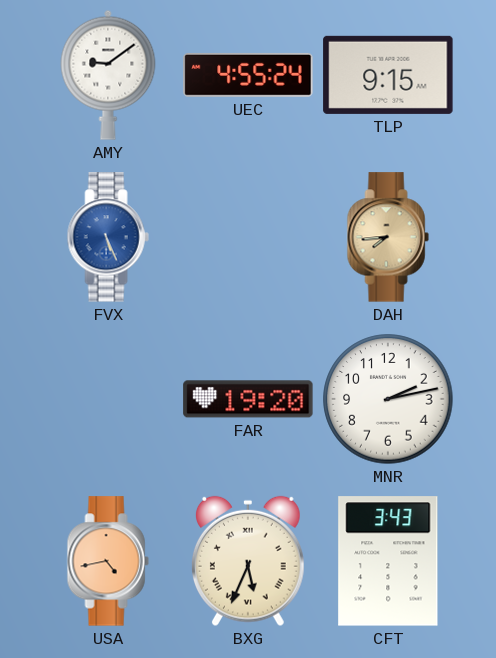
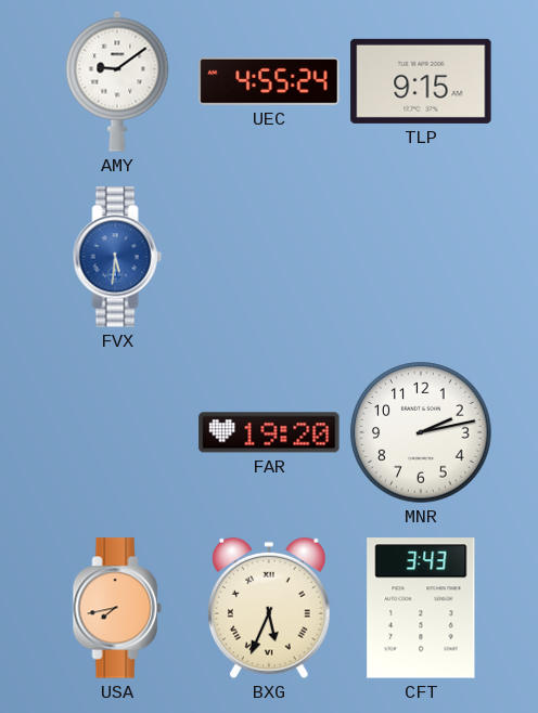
FVX: 5:26 -> 5:31 (117, 257)
DAH: 7:44 -> none (388, 237)
USA: 4:43 -> 7:43 (117, 608)
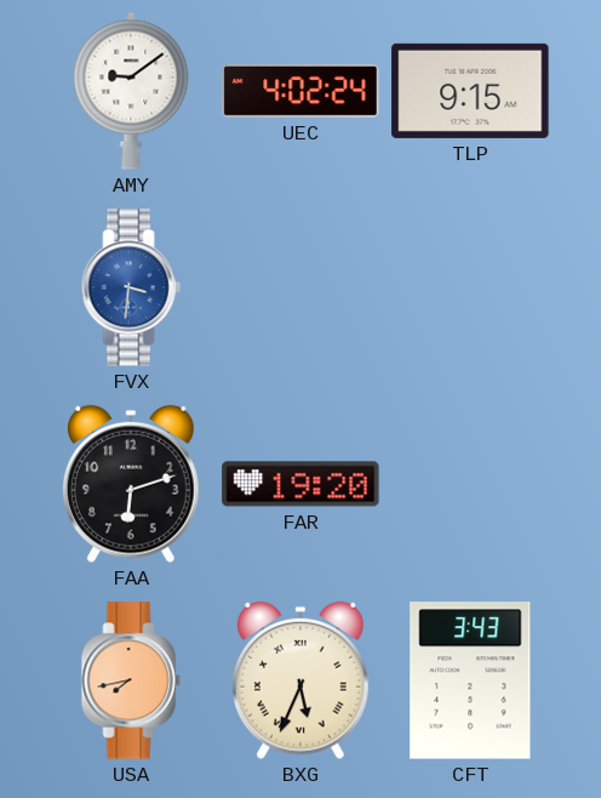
UEC: 4:55 -> 4:02 (300, 91)
FVX: 5:31 -> 3:31 (131, 287)
FAA: none -> 6:12 (131, 484)
MNR: 2:13 -> none (421, 432)
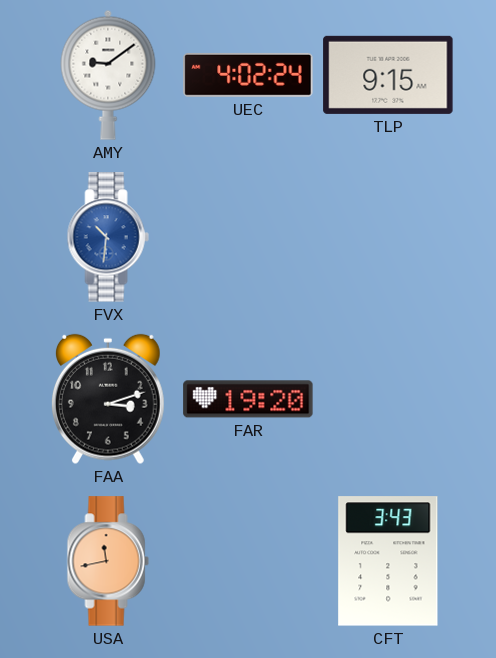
FVX: 3:31 -> 10:31 (108, 237)
FAA: 6:12 -> 3:12 (108, 399)
USA: 7:43 -> 11:43 (108, 561)
BXG: 5:34 -> none (300, 680)
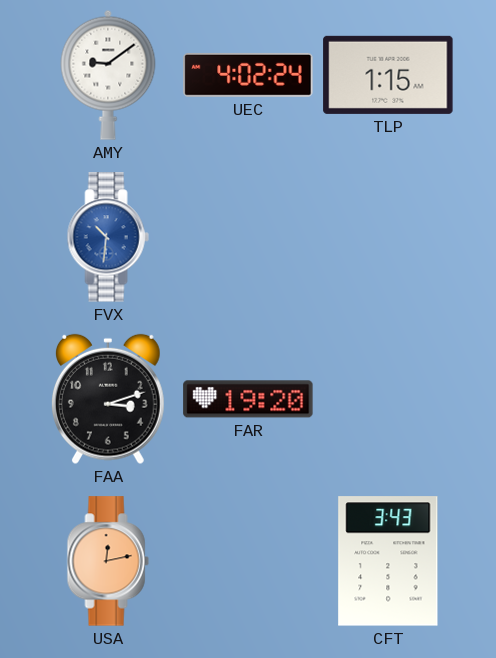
TLP: 9:15 -> 1:15 (388, 75)
USA: 11:43 -> 12:13 (108, 561)
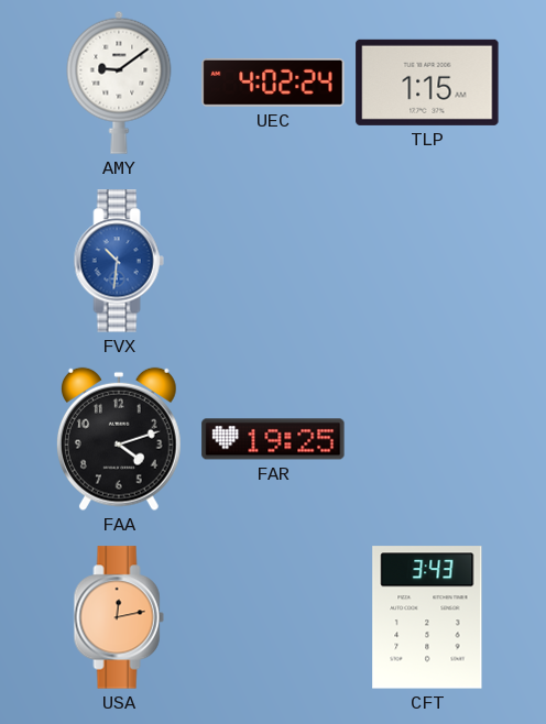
FAA: 3:12 -> 4:12 (119, 439)
FAR: 19:20 -> 19:25 (273, 439)
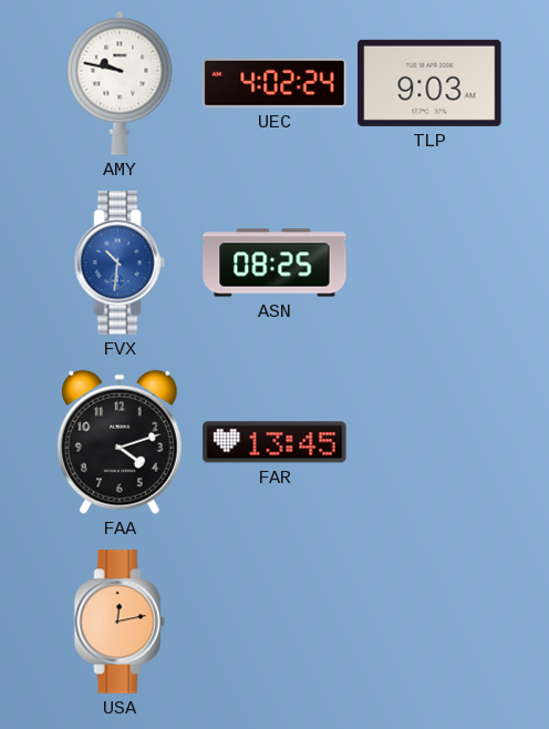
AMY: 9:09 -> 9:47 (120, 83)
TLP: 1:15 -> 9:03 (429, 83)
ASN: none -> 08:25 (274, 263)
FAR: 19:25 -> 13:45 (274, 442)
CFT: 3:43 -> none (427, 617)
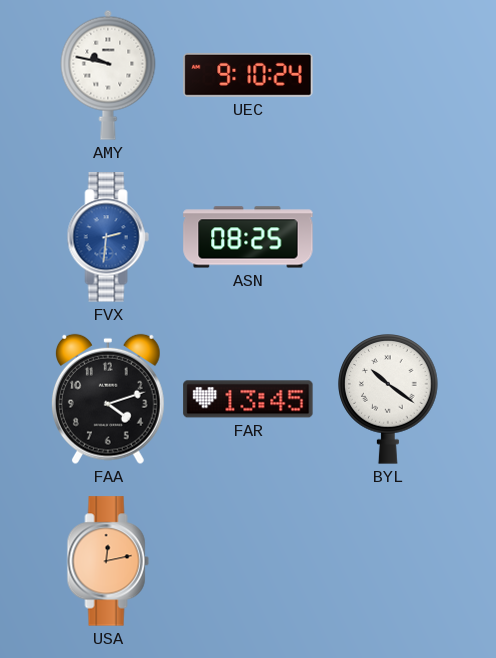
UEC: 4:02 -> 9:10 (248, 75)
TLP: 9:03 -> none (429, 83)
FVX: 10:31 -> 2:31 (108, 237)
BYL: none -> 10:21 (388, 399)
